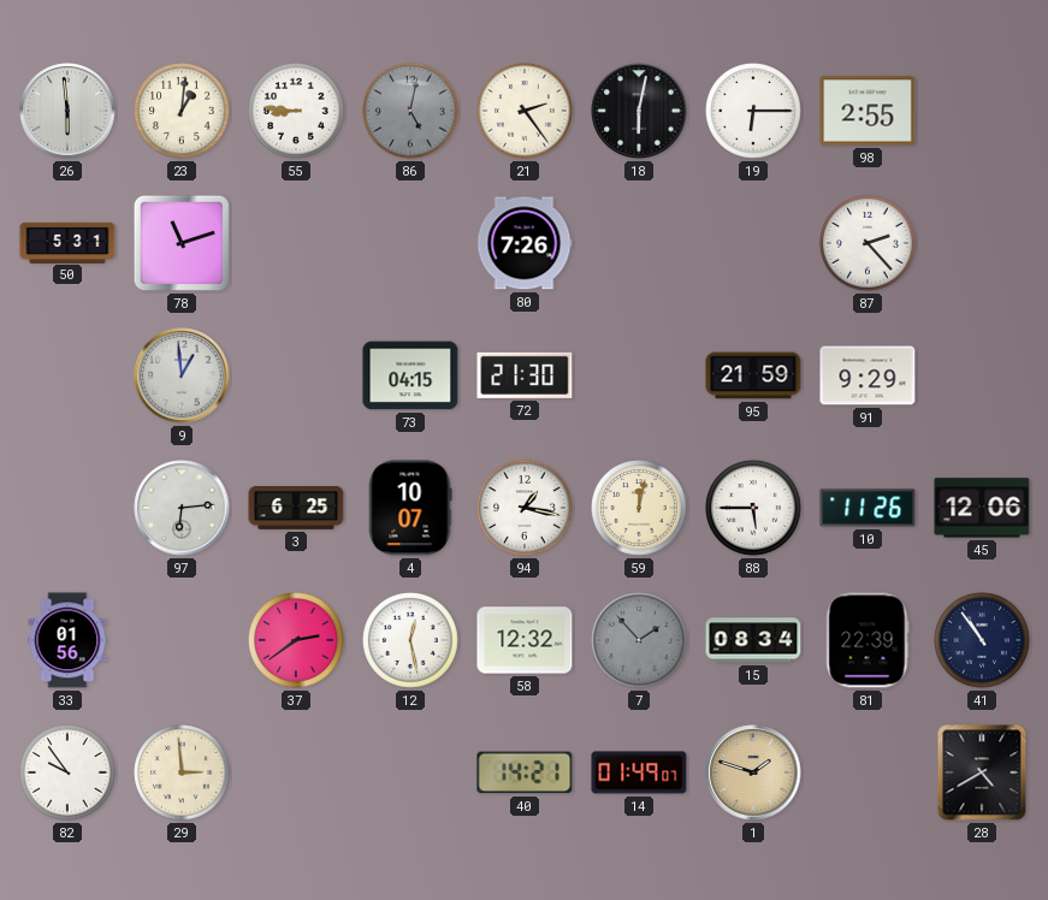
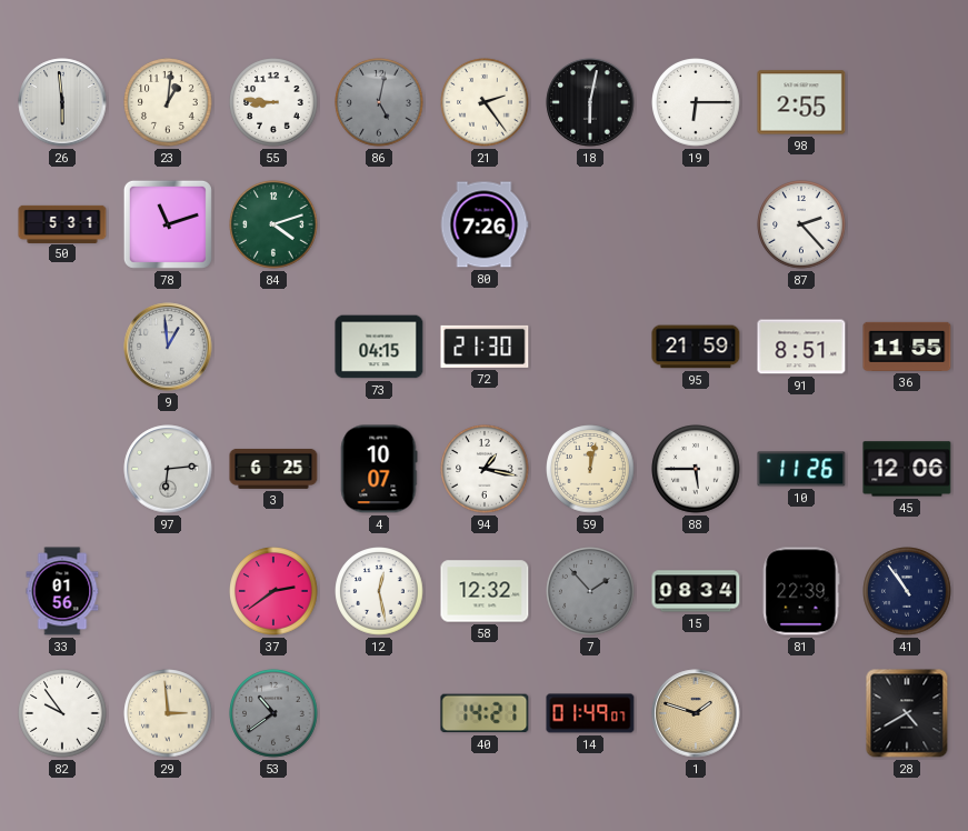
84: none -> 4:12 (273, 224)
91: 9:29 -> 8:51 (801, 347)
36: none -> 11:55 (907, 347)
53: none -> 10:39 (273, 713)
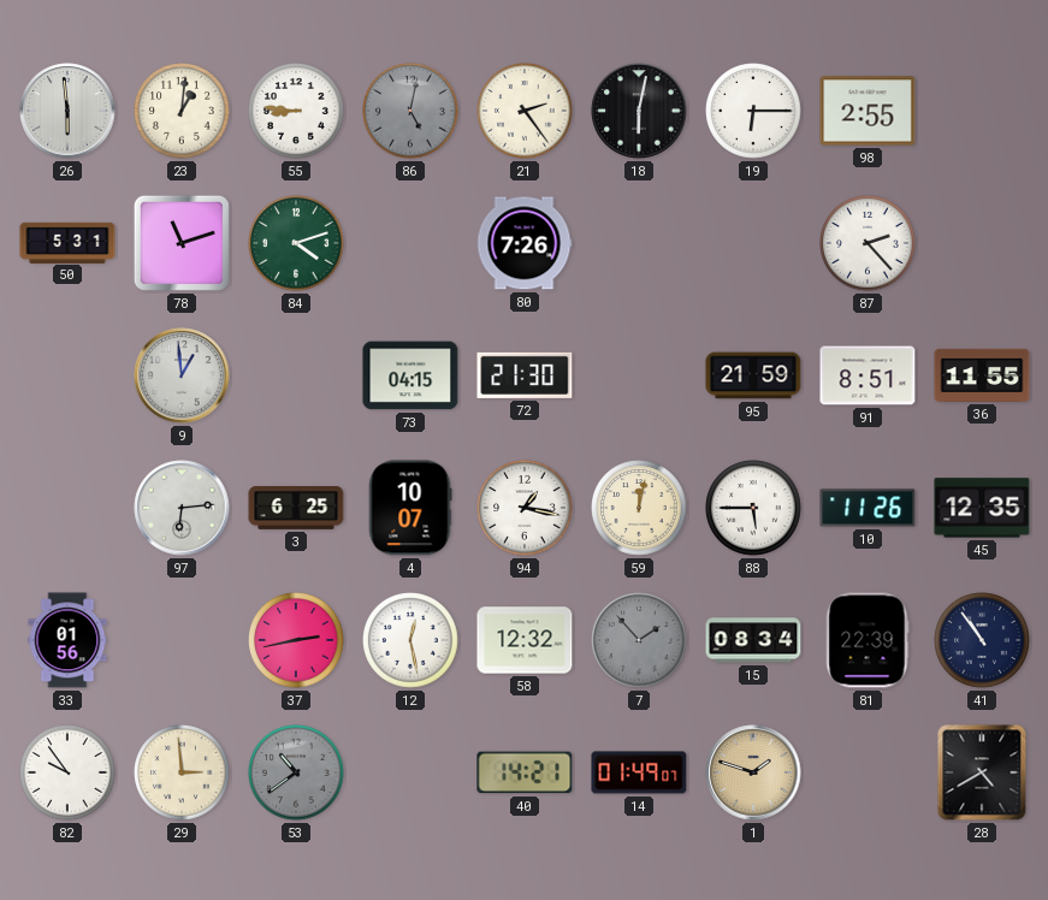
45: 12:06 -> 12:35 (982, 508)
37: 2:39 -> 2:43 (296, 640)
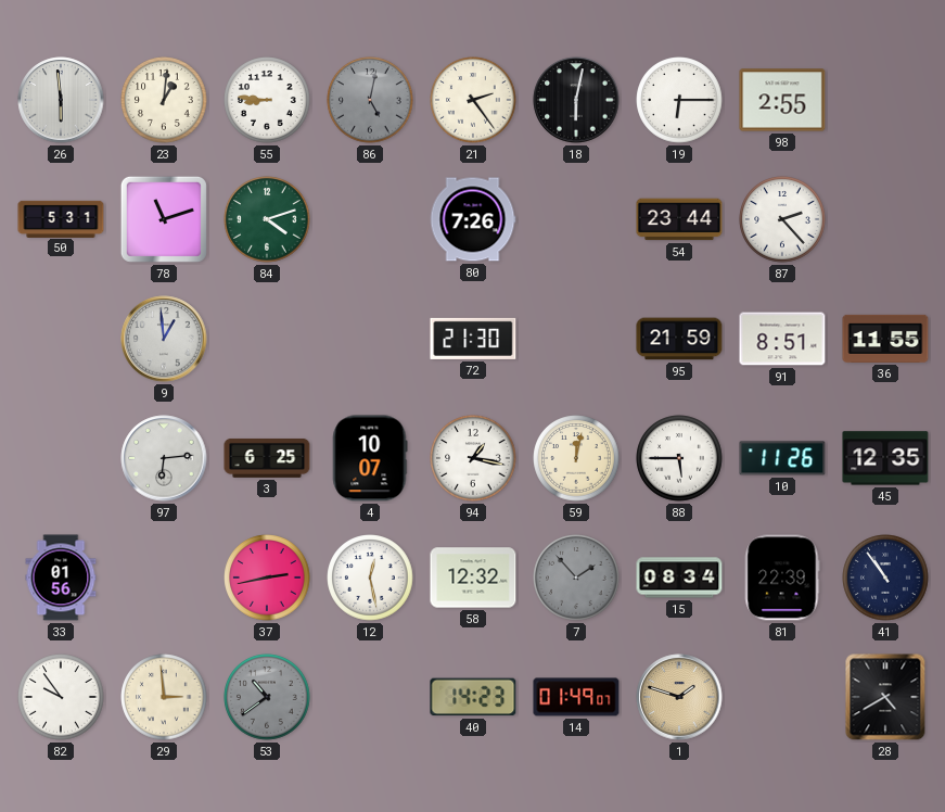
54: none -> 23:44 (679, 219)
73: 04:15 -> none (410, 375)
40: 14:21 -> 14:23 (473, 697)
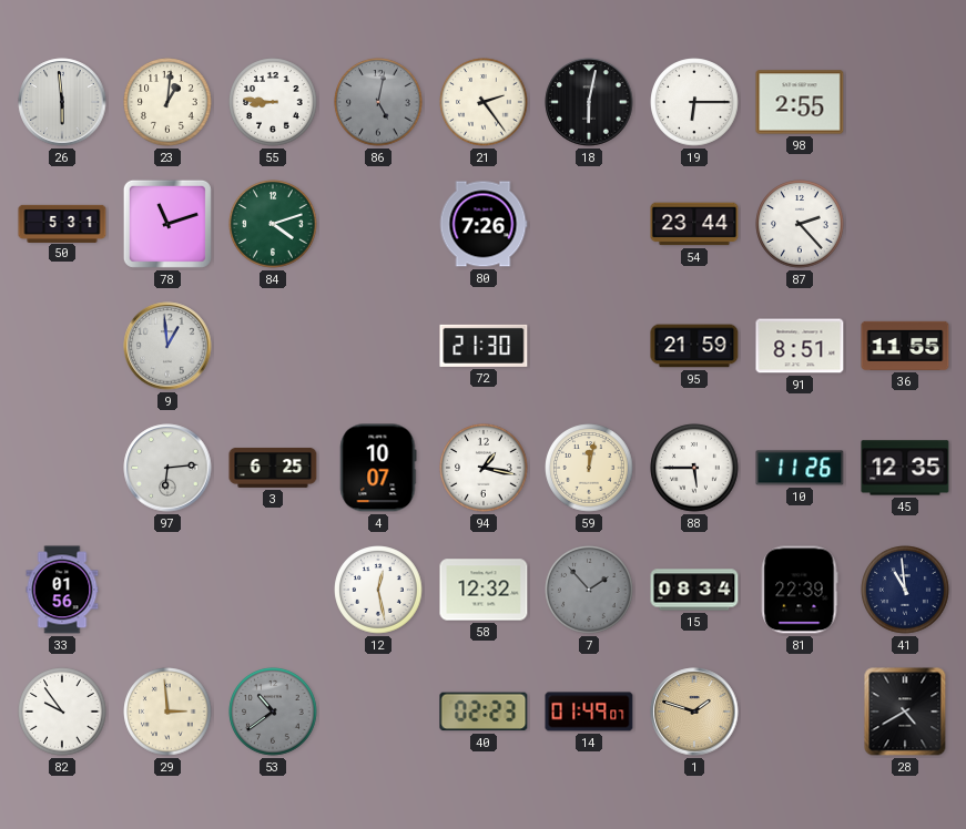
37: 2:43 -> none (267, 578)
41: 10:54 -> 10:59 (905, 590)
40: 14:23 -> 02:23 (484, 712)
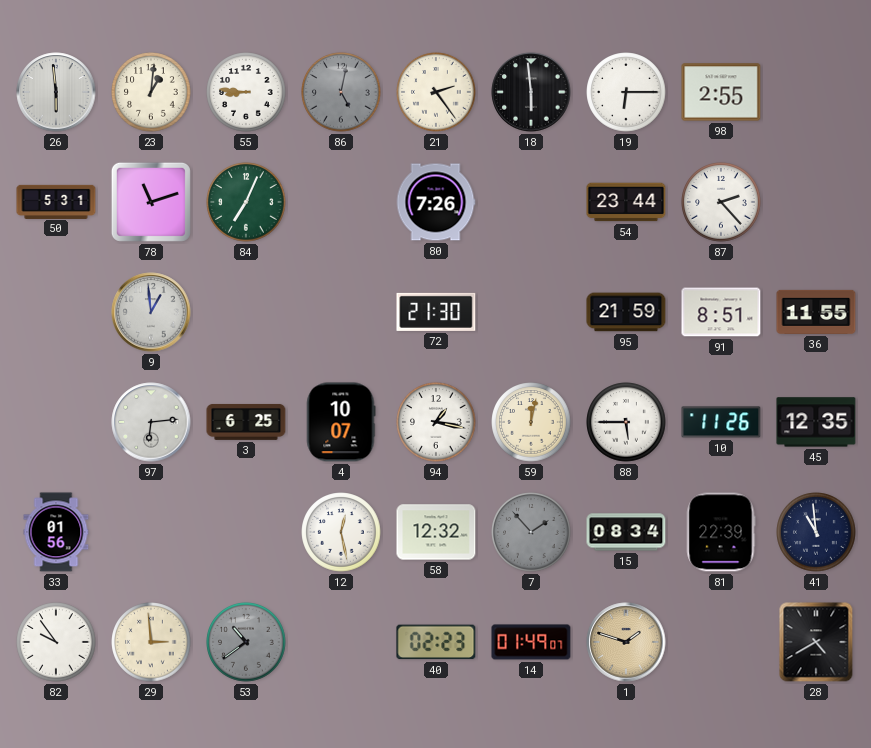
18: 6:02 -> 5:59 (531, 92)
84: 4:12 -> 7:04 (246, 202)
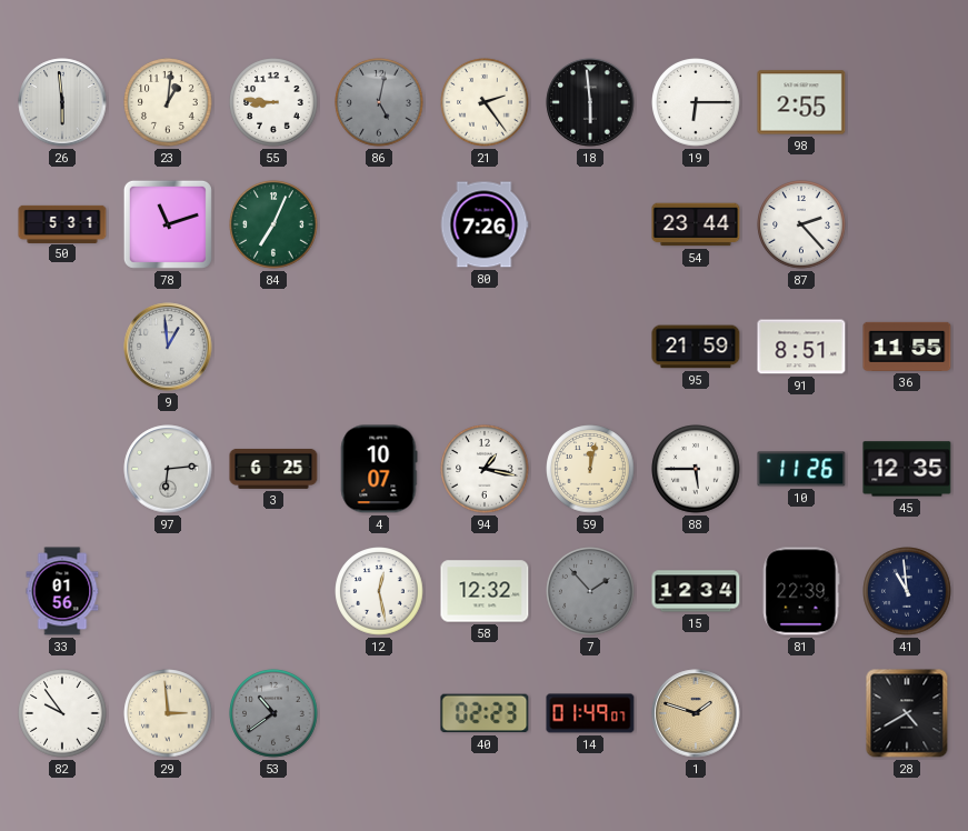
72: 21:30 -> none (436, 312)
15: 08:34 -> 12:34 (696, 591)
